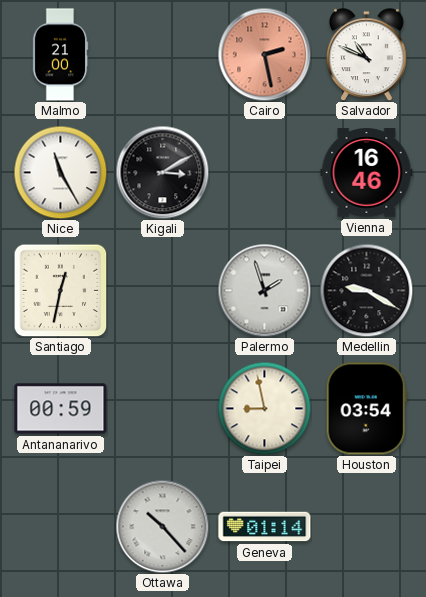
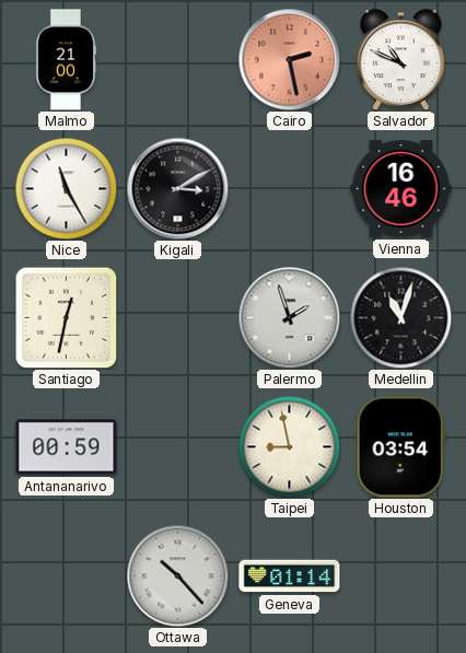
Medellin: 9:20 -> 11:03 (400, 317)
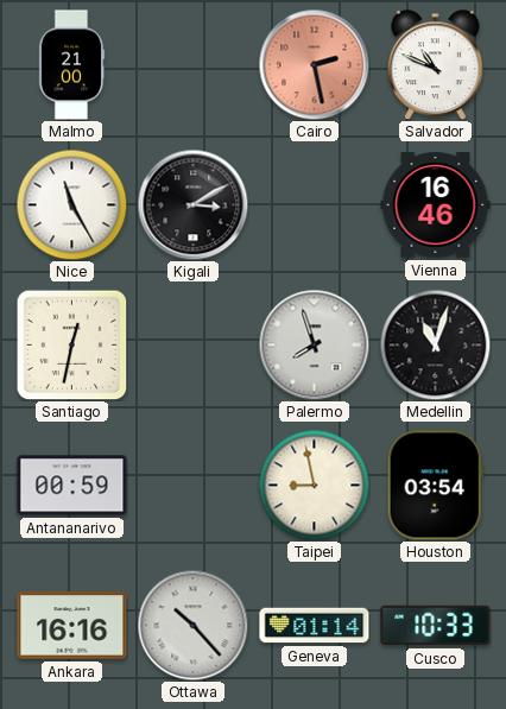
Palermo: 1:57 -> 7:57 (314, 344)
Ankara: none -> 16:16 (72, 626)
Cusco: none -> 10:33 (436, 626)
